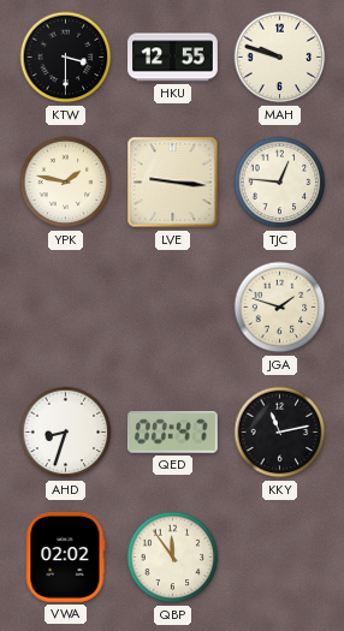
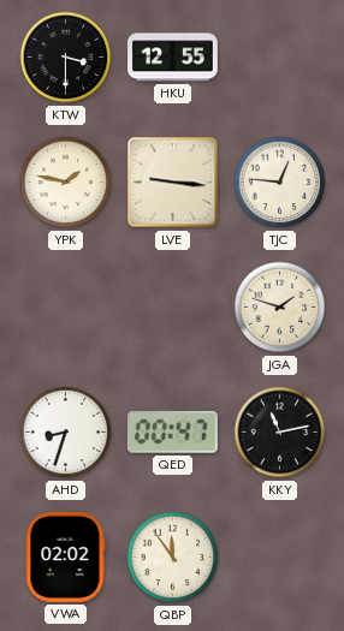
MAH: 9:48 -> none (280, 58)
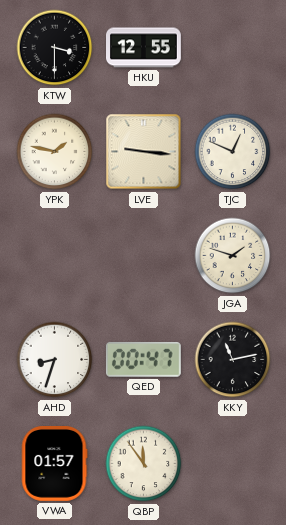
TJC: 12:46 -> 12:49 (233, 152)
VWA: 02:02 -> 01:57 (54, 464)
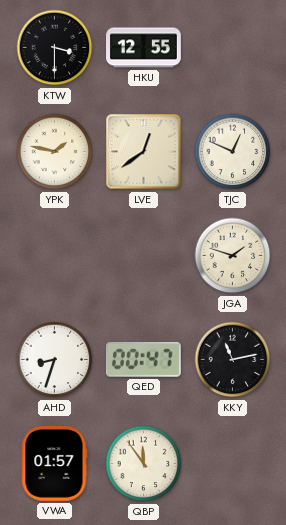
LVE: 9:16 -> 12:39 (144, 152)
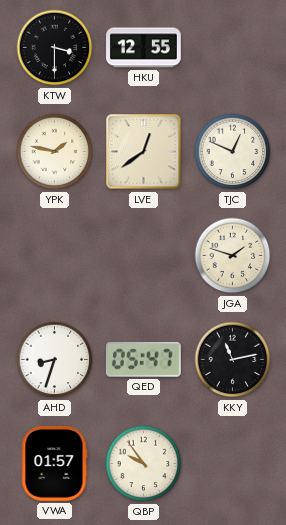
QED: 00:47 -> 05:47 (143, 360)
QBP: 11:54 -> 9:54 (144, 464)
